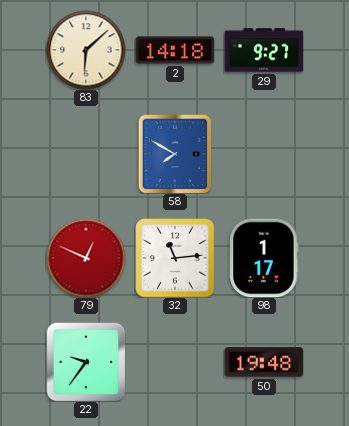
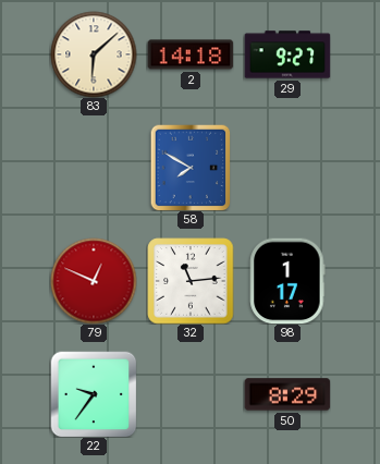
50: 19:48 -> 8:29 (287, 394)
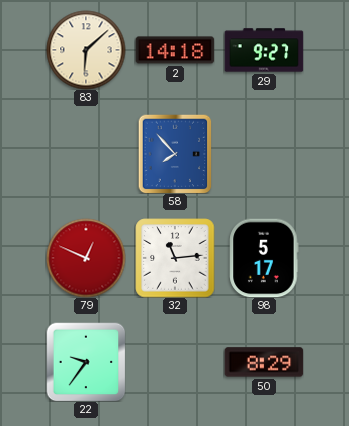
58: 7:50 -> 7:53 (175, 154)
98: 1:17 -> 5:17 (264, 258)
